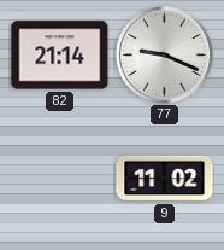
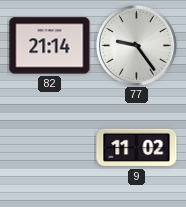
77: 9:19 -> 9:24 (136, 45)
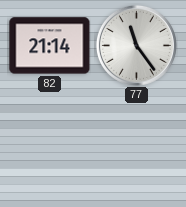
77: 9:24 -> 11:24 (136, 45)
9: 11:02 -> none (137, 148)
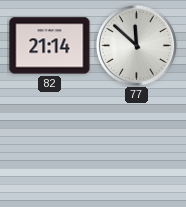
77: 11:24 -> 11:52 (136, 45)
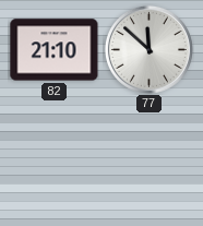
82: 21:14 -> 21:10 (55, 50)
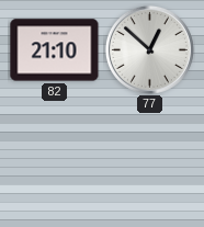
77: 11:52 -> 12:52 (149, 49)
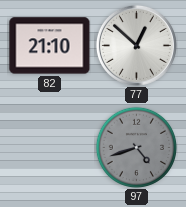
97: none -> 4:42 (136, 147)
